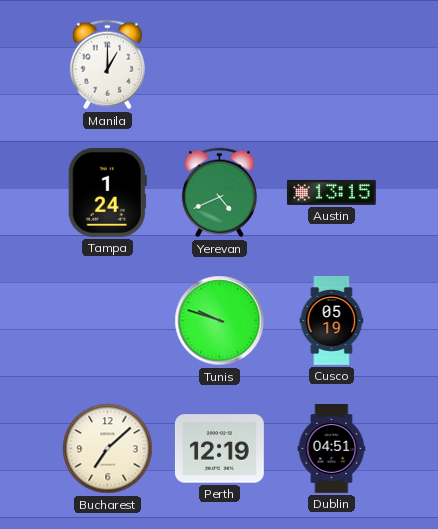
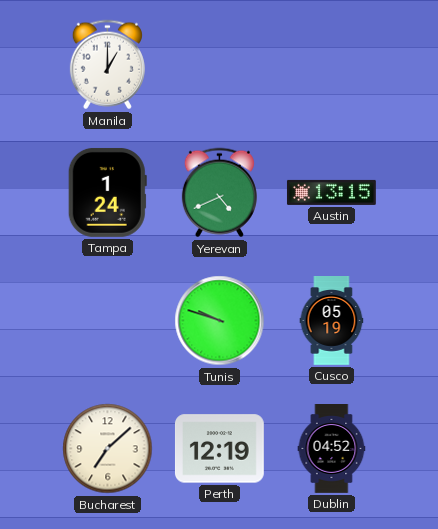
Dublin: 04:51 -> 04:52 (332, 449)
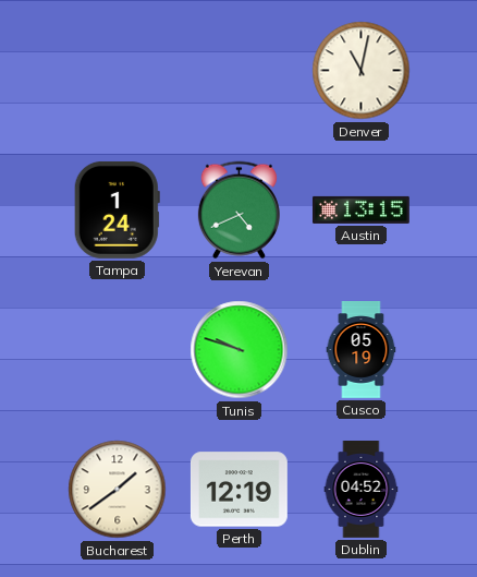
Manila: 1:00 -> none (107, 65)
Denver: none -> 11:02 (362, 71)
Bucharest: 7:08 -> 1:39 (118, 490)
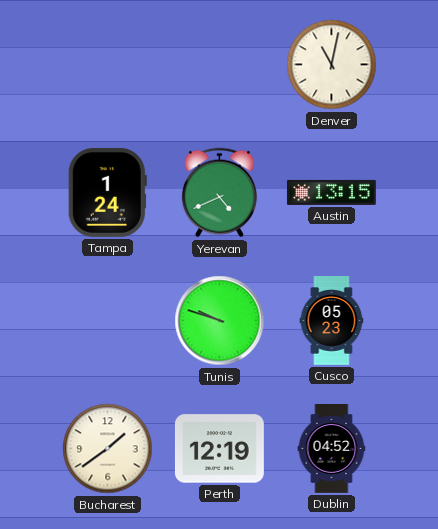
Cusco: 05:19 -> 05:23 (332, 321)
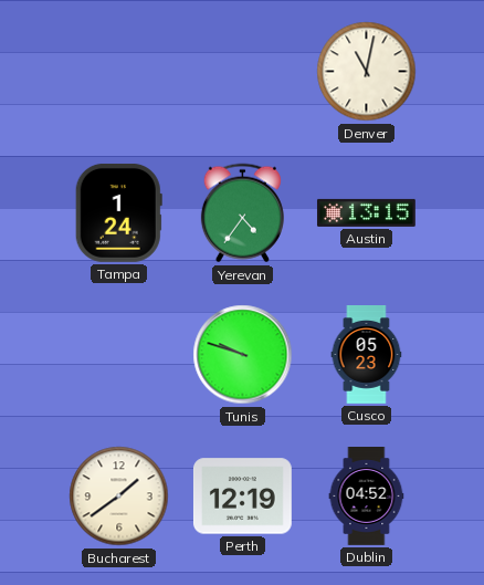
Yerevan: 4:41 -> 4:36 (242, 213)
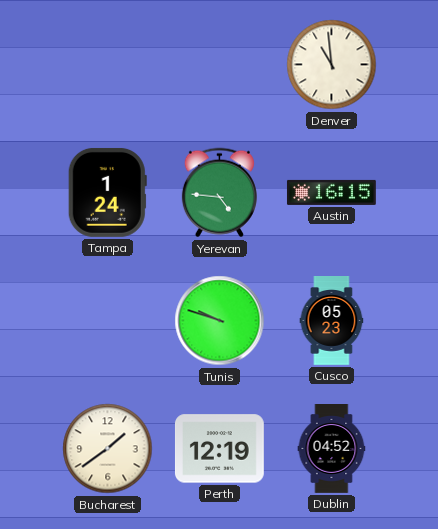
Denver: 11:02 -> 10:59 (332, 65)
Yerevan: 4:36 -> 4:46 (219, 193)
Austin: 13:15 -> 16:15 (331, 192)
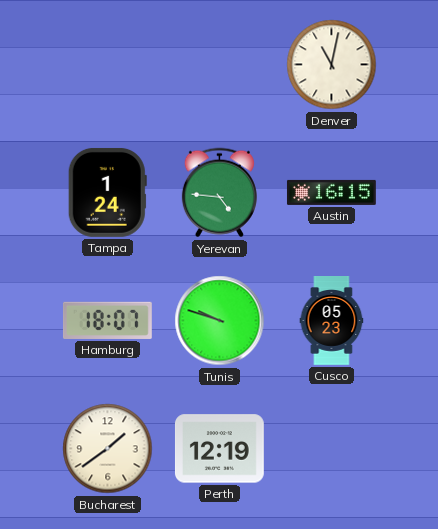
Denver: 10:59 -> 11:02 (332, 65)
Hamburg: none -> 18:07 (107, 320)
Dublin: 04:52 -> none (332, 449)
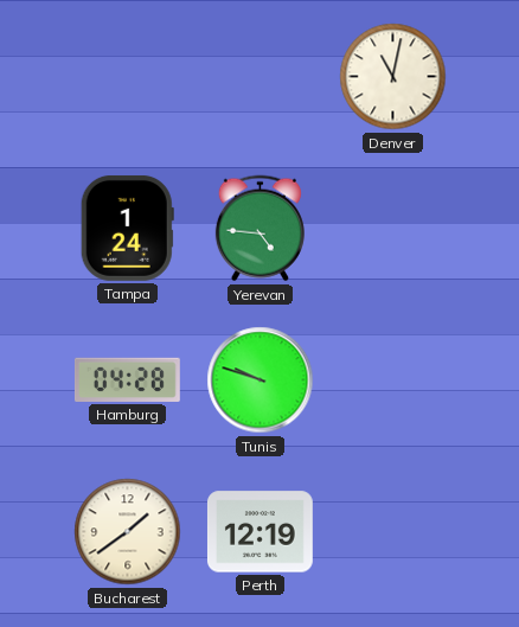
Austin: 16:15 -> none (331, 192)
Hamburg: 18:07 -> 04:28 (127, 379)
Cusco: 05:23 -> none (332, 321)
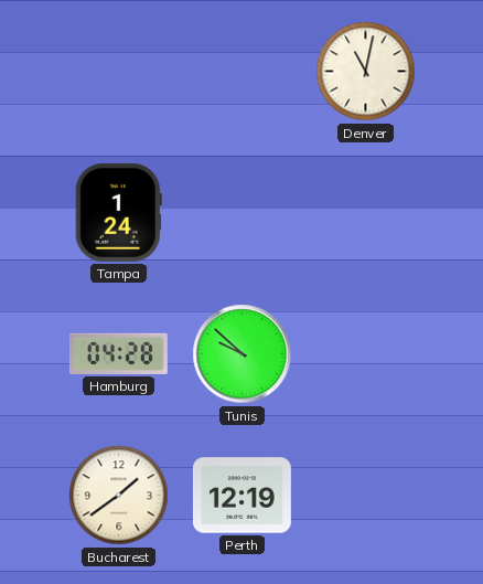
Yerevan: 4:46 -> none (259, 229)
Tunis: 9:48 -> 9:52 (243, 354)
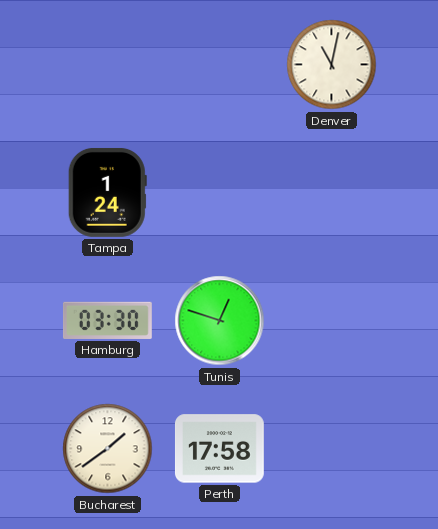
Hamburg: 04:28 -> 03:30 (107, 320)
Tunis: 9:52 -> 12:48 (220, 321)
Perth: 12:19 -> 17:58 (219, 449)
